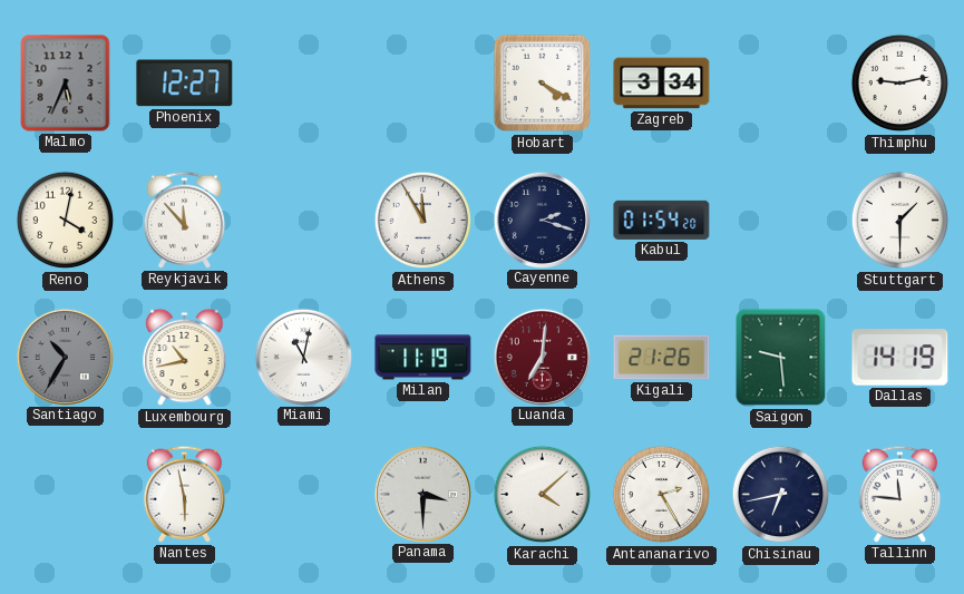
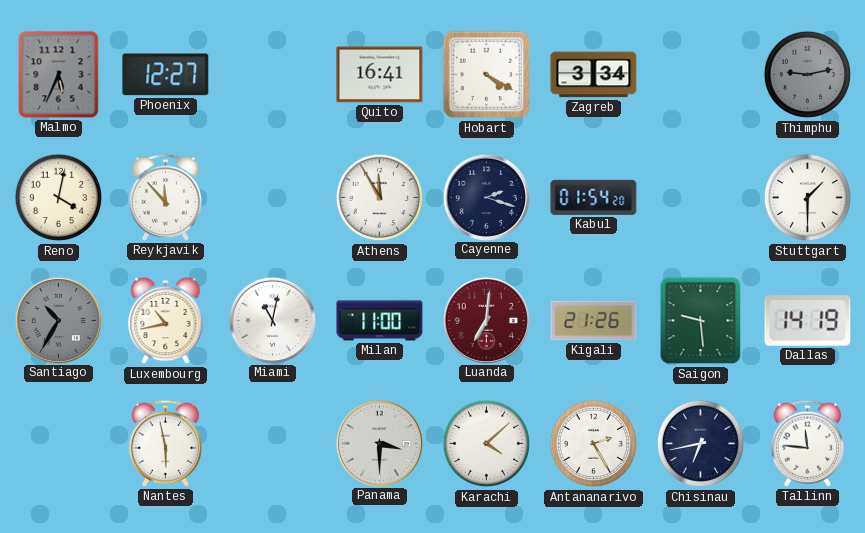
Quito: none -> 16:41 (380, 75)
Thimphu dial: white -> grey (808, 75)
Milan: 11:19 -> 11:00 (380, 321)
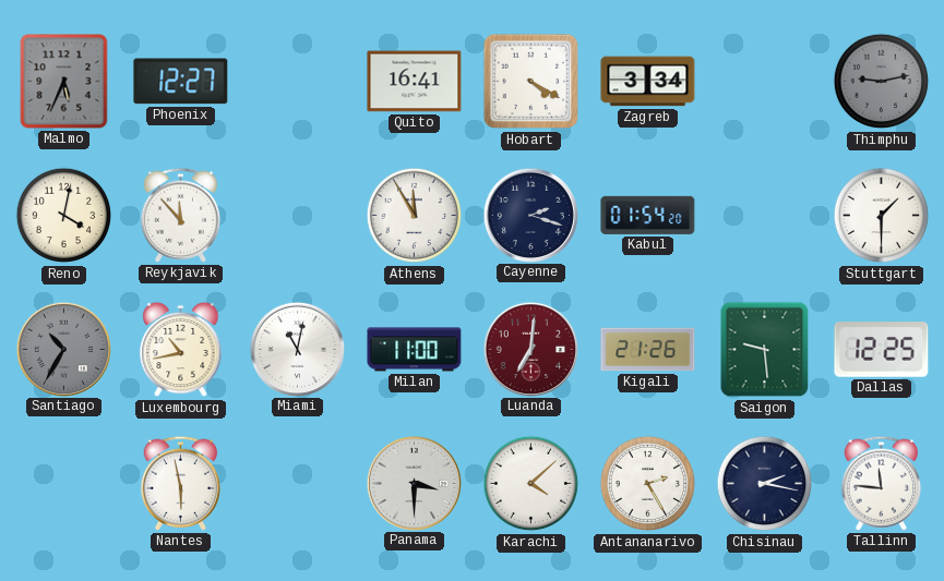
Dallas: 14:19 -> 12:25 (882, 350)
Chisinau: 6:43 -> 2:17 (765, 484)
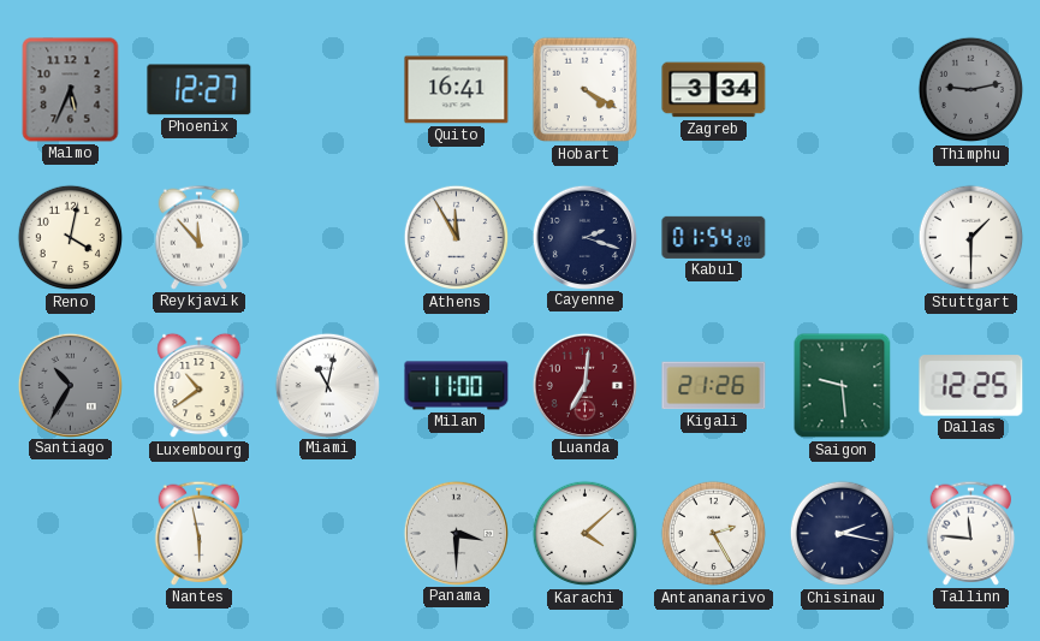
Luxembourg: 10:43 -> 10:39 (200, 386)
